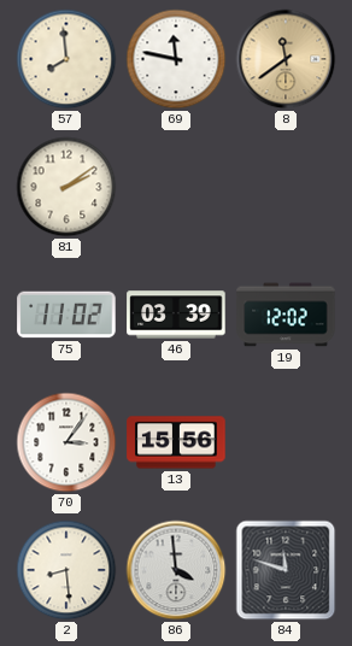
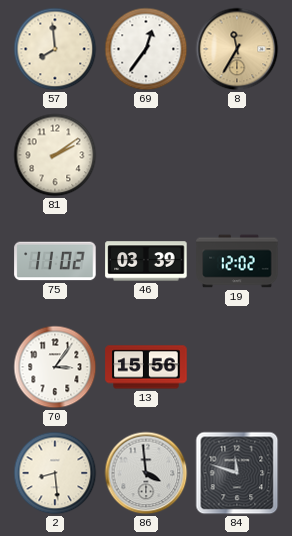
69: 11:47 -> 12:36 (146, 49)
8: 11:39 -> 11:35 (237, 49)
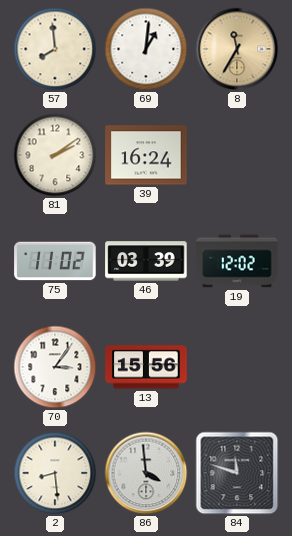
69: 12:36 -> 1:01 (146, 49)
39: none -> 16:24 (146, 155)
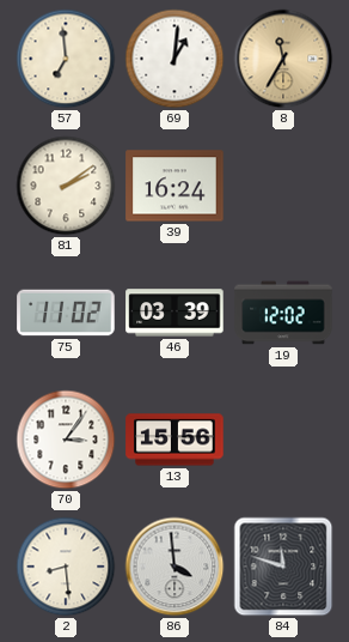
57: 7:59 -> 6:59 (66, 59)
